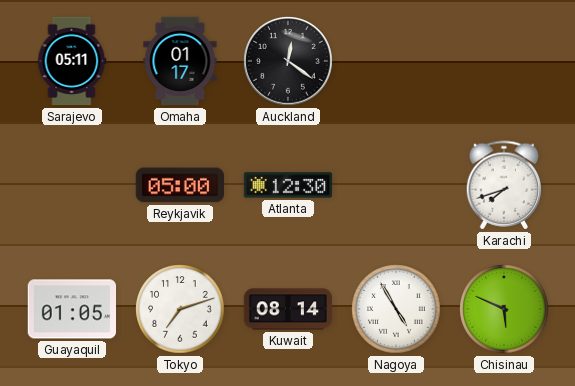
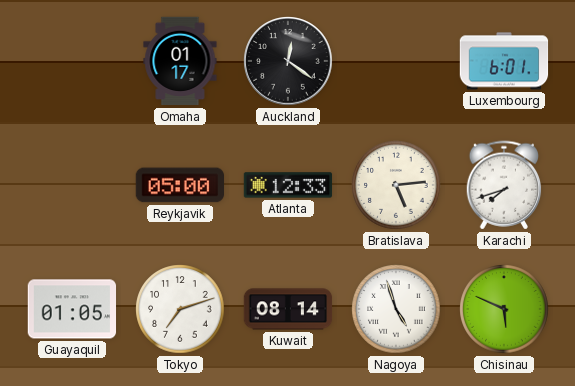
Sarajevo: 05:11 -> none (72, 61)
Luxembourg: none -> 6:01 (504, 61)
Atlanta: 12:30 -> 12:33 (288, 185)
Bratislava: none -> 5:14 (396, 185)
Nagoya: 4:55 -> 4:57 (396, 309)
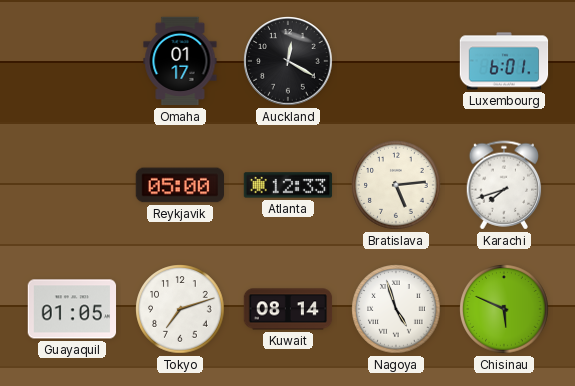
Auckland: 12:21 -> 12:20 (288, 61)
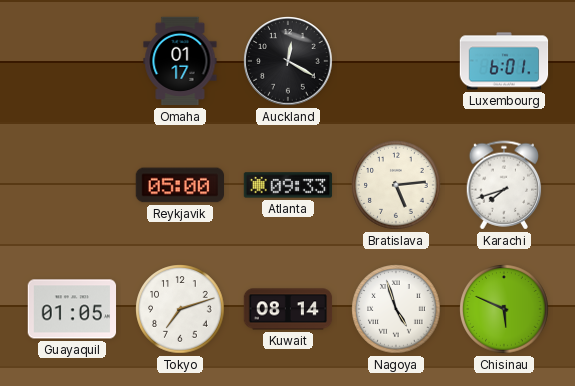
Atlanta: 12:33 -> 09:33 (288, 185)
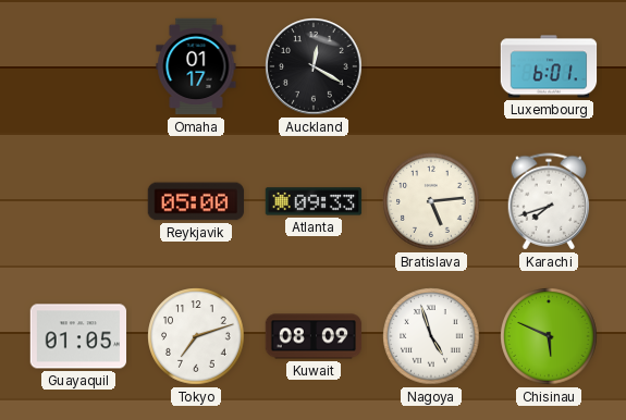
Kuwait: 08:14 -> 08:09 (314, 336)
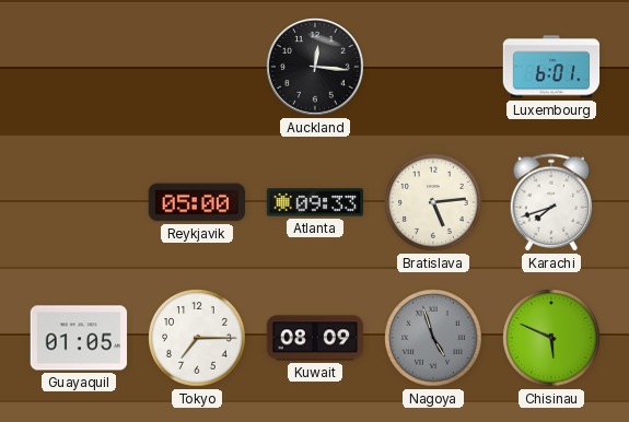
Omaha: 01:17 -> none (196, 66)
Auckland: 12:20 -> 12:16 (315, 67)
Tokyo: 7:12 -> 7:15 (197, 338)
Nagoya dial: white -> grey (433, 338)
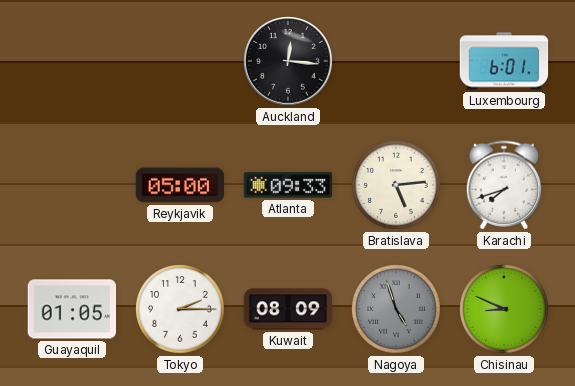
Tokyo: 7:15 -> 2:15 (180, 309)
Chisinau: 5:49 -> 8:49 (504, 309)
